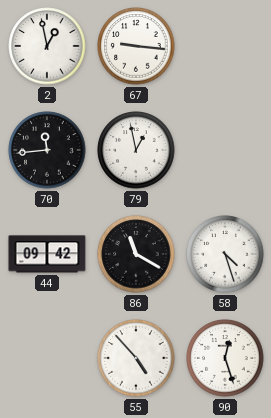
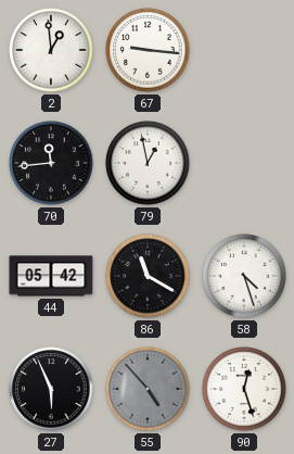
2: 12:58 -> 12:59 (51, 50)
44: 09:42 -> 05:42 (51, 276)
27: none -> 5:56 (51, 389)
55 dial: white -> grey (148, 389)
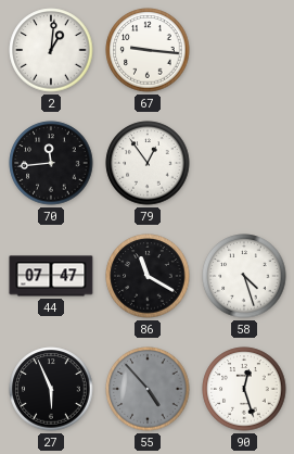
2: 12:59 -> 1:01 (51, 50)
79: 12:58 -> 12:54 (148, 163)
44: 05:42 -> 07:47 (51, 276)
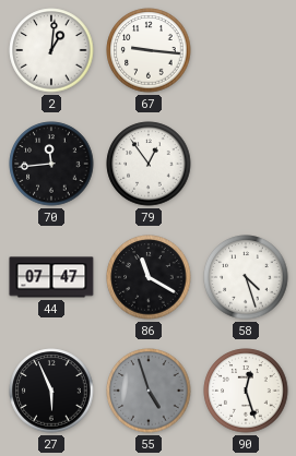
55: 4:53 -> 4:57 (149, 391)
